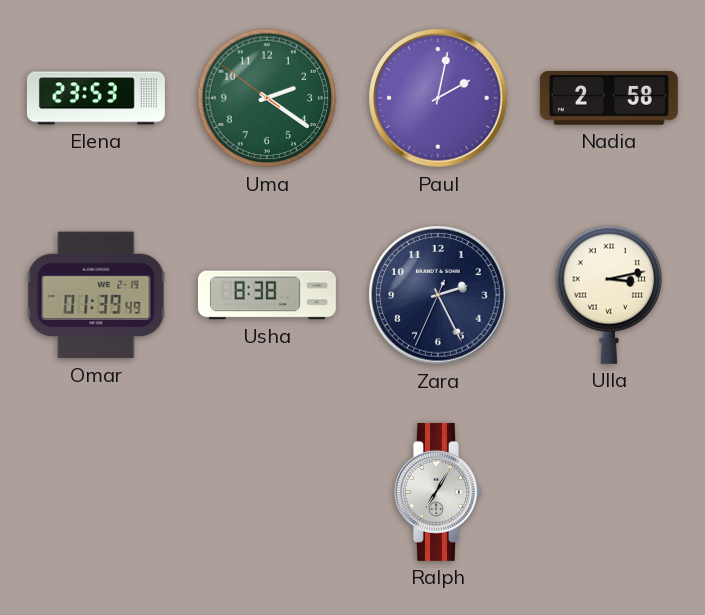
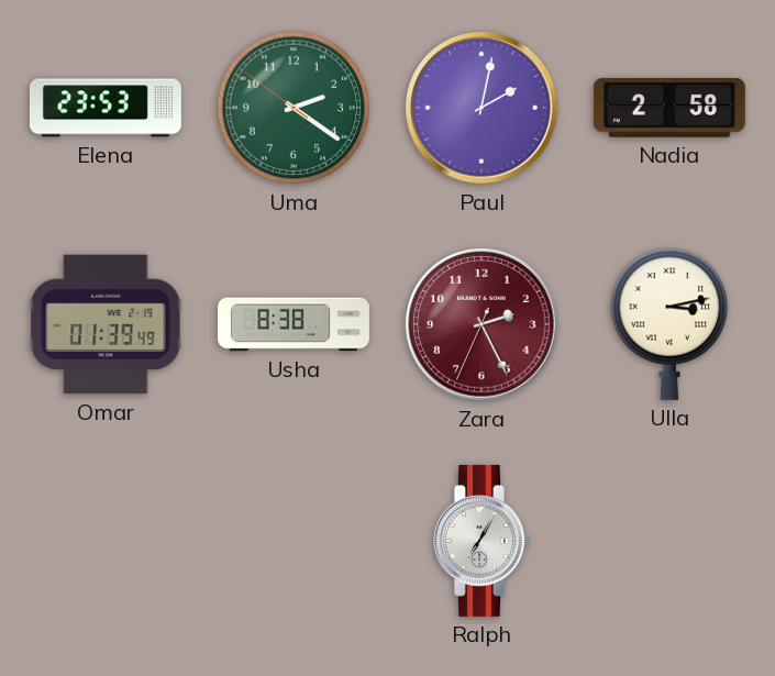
Zara dial: navy -> burgundy (481, 324)
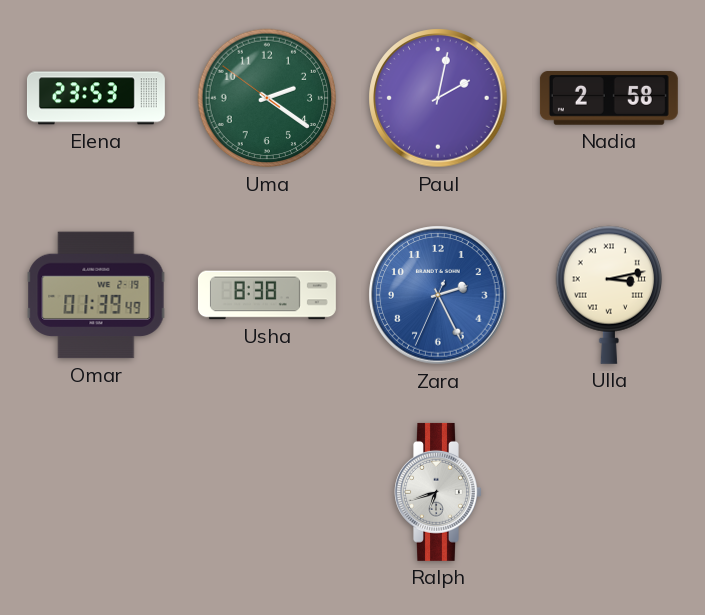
Zara dial: burgundy -> blue (438, 295)
Ralph: 7:05 -> 6:42 (438, 492)
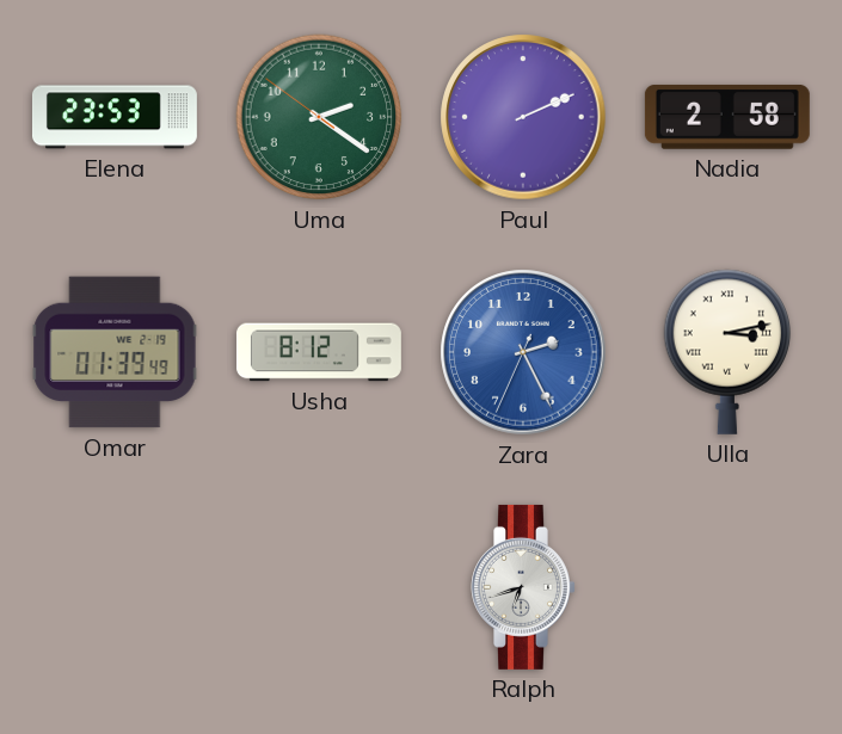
Paul: 2:02 -> 2:11 (523, 117)
Usha: 8:38 -> 8:12 (319, 352)
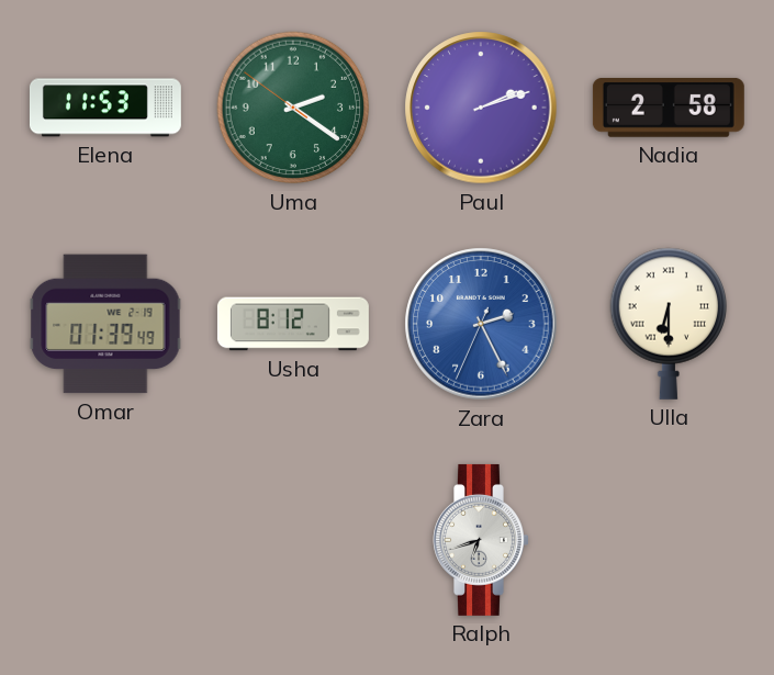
Elena: 23:53 -> 11:53 (105, 108)
Paul: 2:11 -> 2:12 (481, 108)
Ulla: 3:13 -> 6:30 (669, 324)
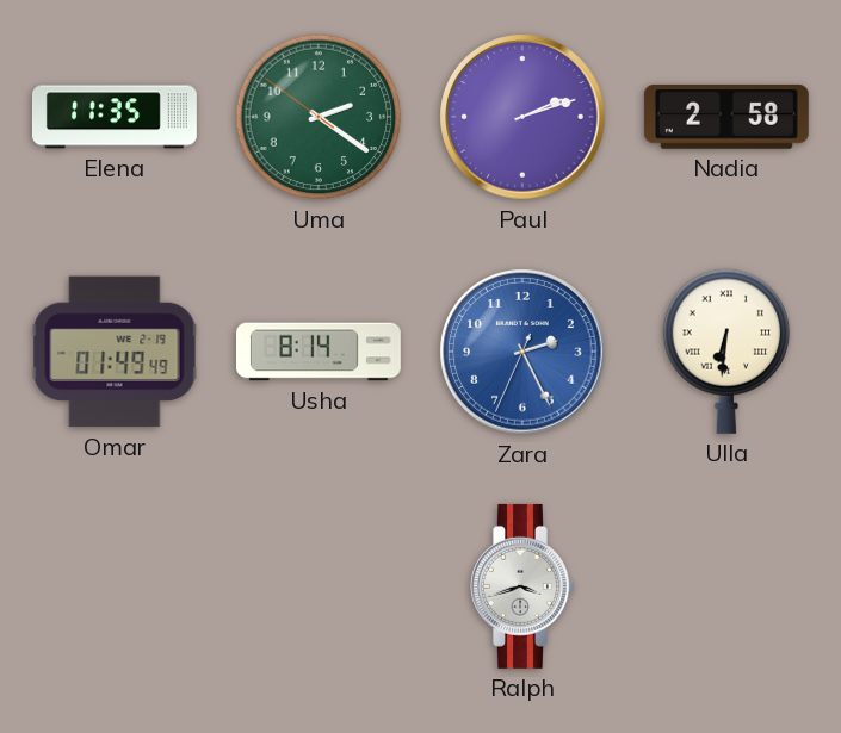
Elena: 11:53 -> 11:35 (115, 117)
Omar: 01:39 -> 01:49 (115, 352)
Usha: 8:12 -> 8:14 (319, 352)
Ulla: 6:30 -> 6:31 (726, 352)
Ralph: 6:42 -> 3:42 (522, 586)
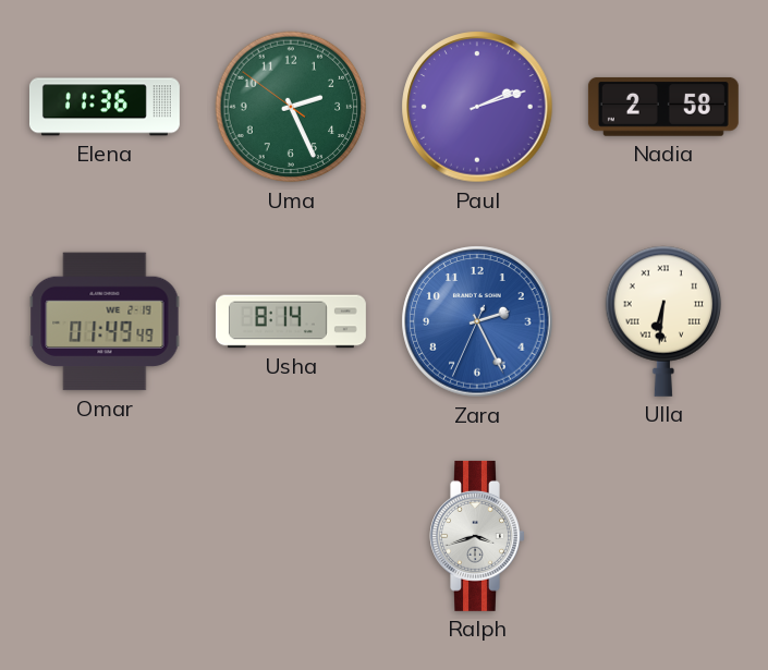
Elena: 11:35 -> 11:36 (105, 107)
Uma: 2:20 -> 2:25 (291, 107)
